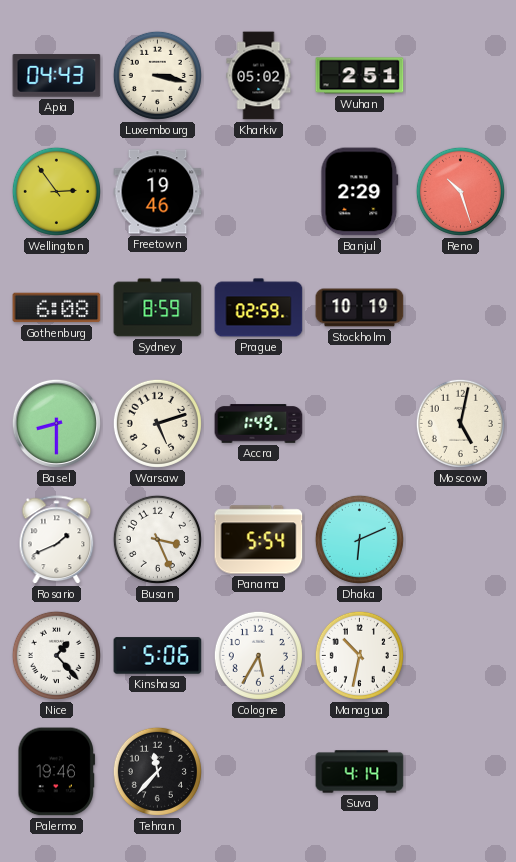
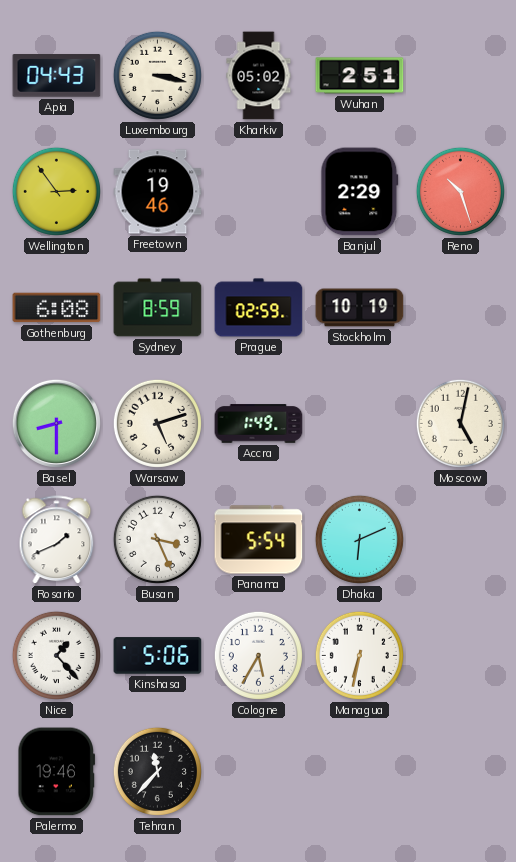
Managua: 10:32 -> 6:32 (359, 655)
Suva: 4:14 -> none (360, 772)
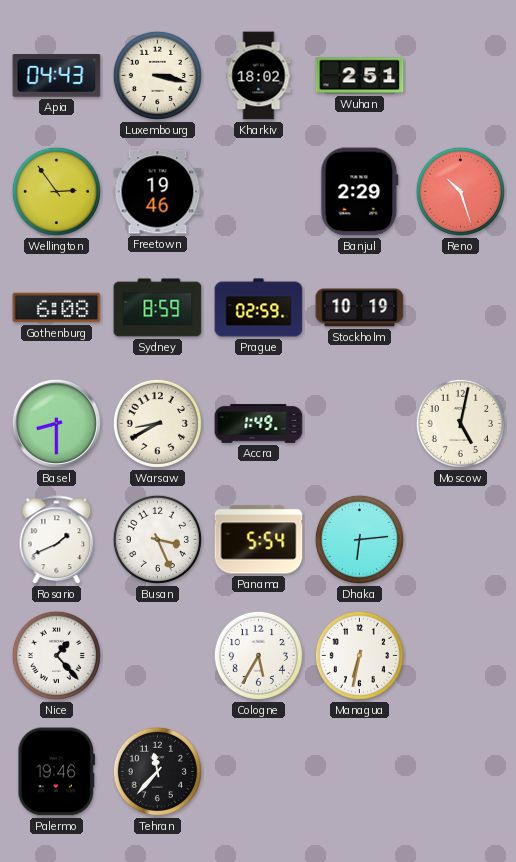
Kharkiv: 05:02 -> 18:02 (259, 76)
Warsaw: 5:12 -> 8:40 (157, 423)
Dhaka: 6:11 -> 6:14 (359, 539)
Kinshasa: 5:06 -> none (158, 656)
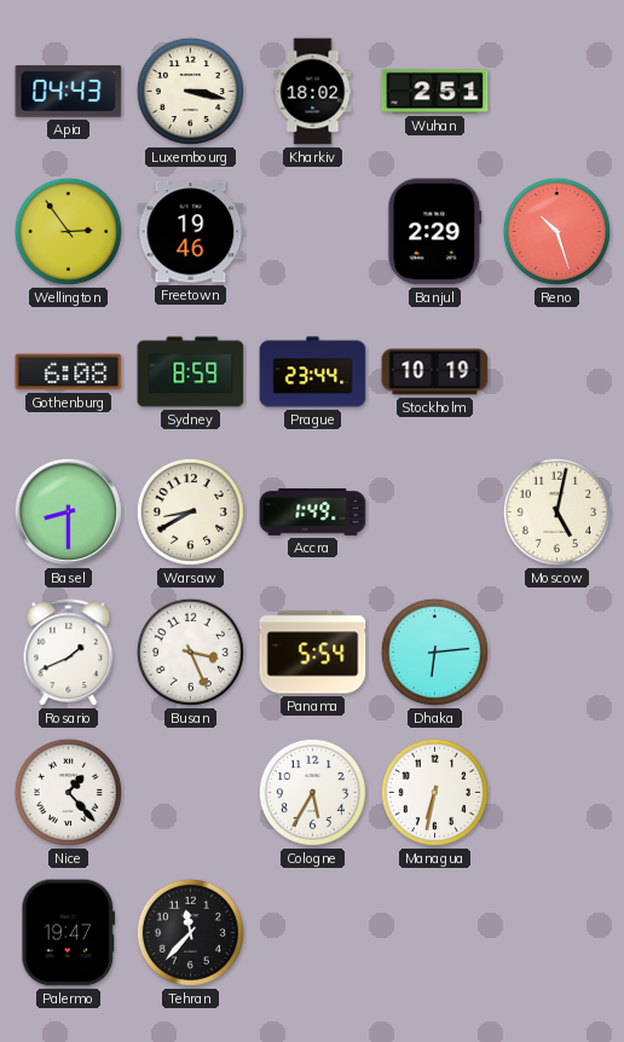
Prague: 02:59 -> 23:44 (313, 372)
Palermo: 19:46 -> 19:47 (69, 933)
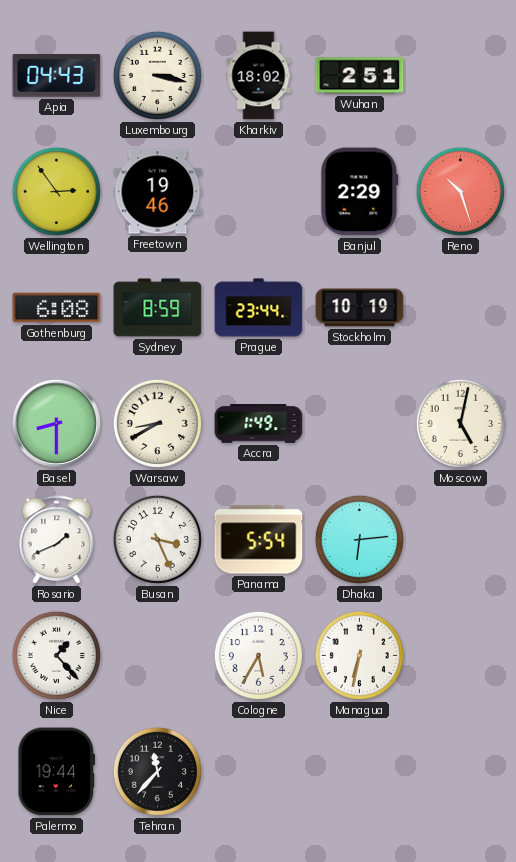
Palermo: 19:47 -> 19:44 (57, 772)
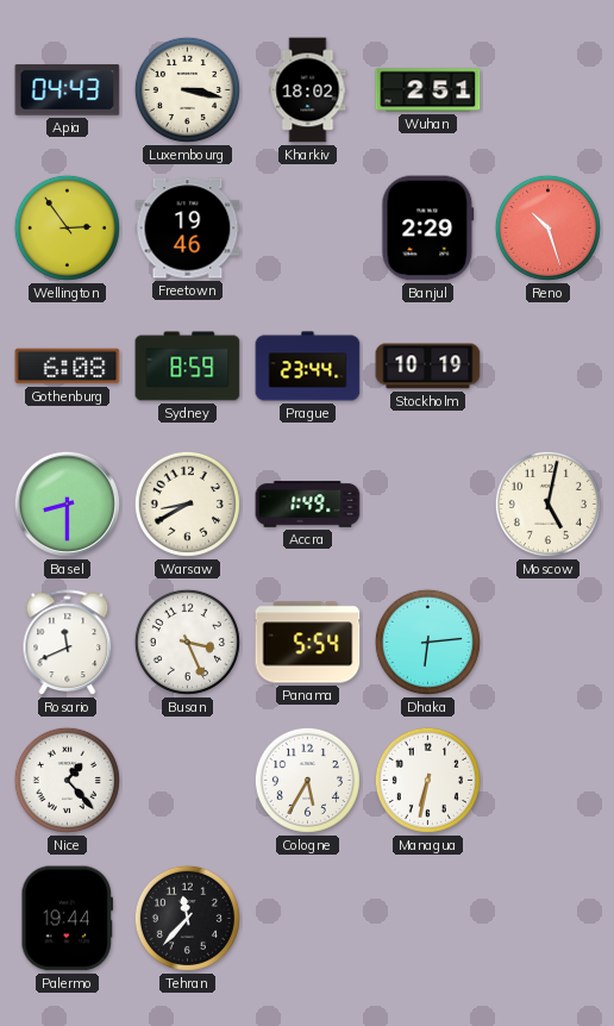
Rosario: 1:41 -> 11:41 (68, 643)
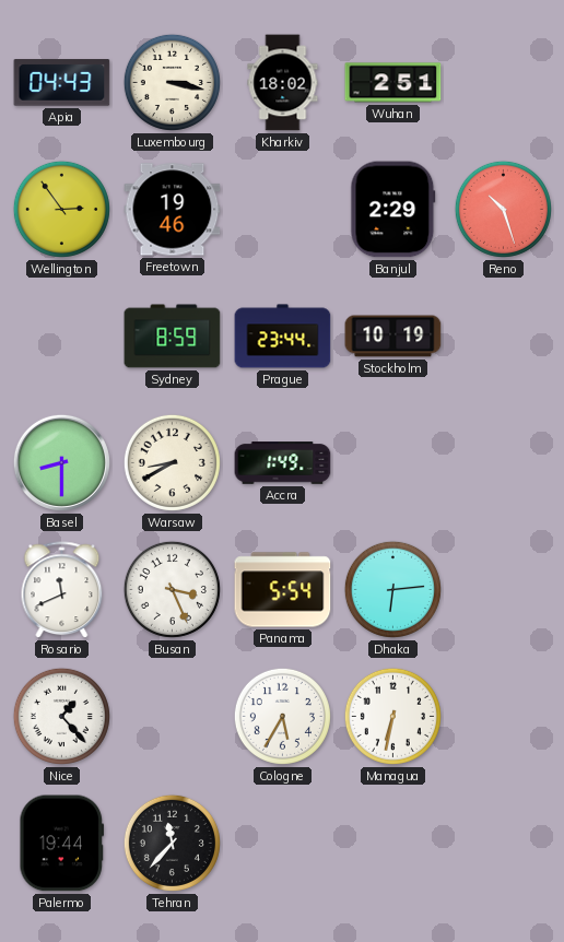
Gothenburg: 6:08 -> none (68, 367)
Moscow: 5:02 -> none (547, 503)
